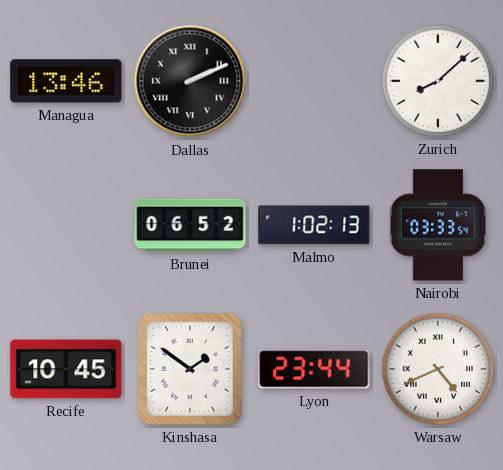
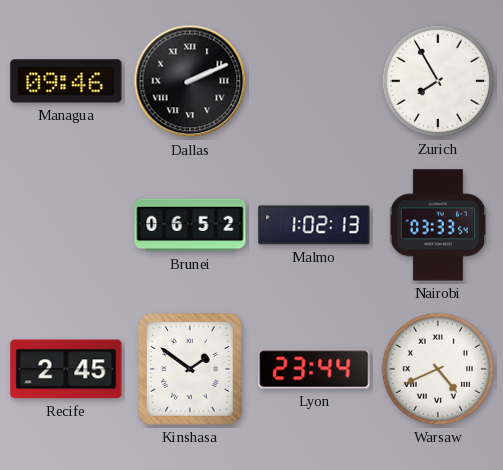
Managua: 13:46 -> 09:46 (66, 81)
Zurich: 8:08 -> 7:55 (438, 81)
Recife: 10:45 -> 2:45 (66, 369)
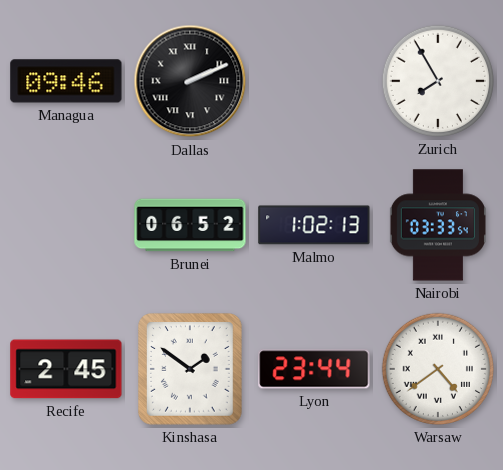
Warsaw: 4:41 -> 4:39 (438, 369)
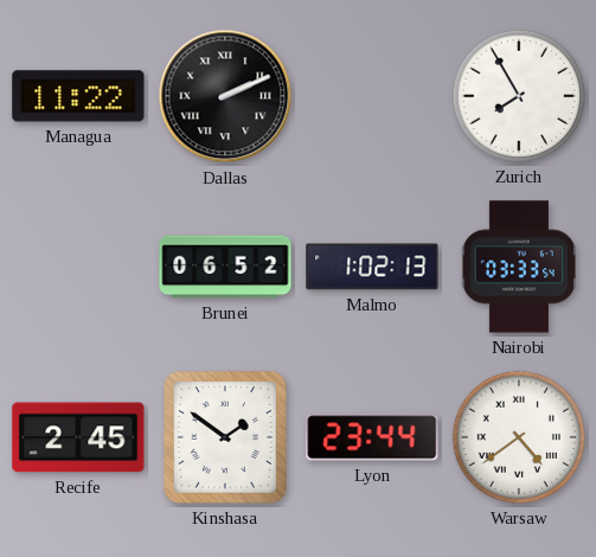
Managua: 09:46 -> 11:22 (78, 96)
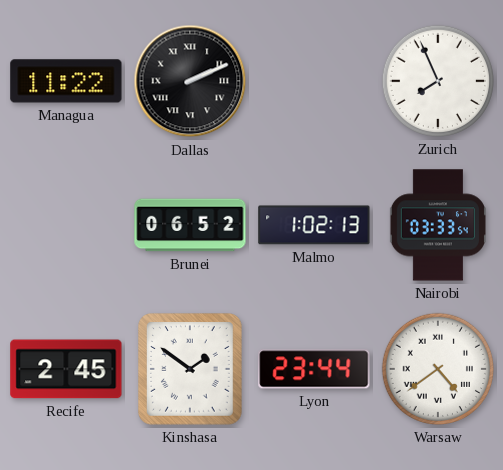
Zurich: 7:55 -> 7:56 (438, 81)
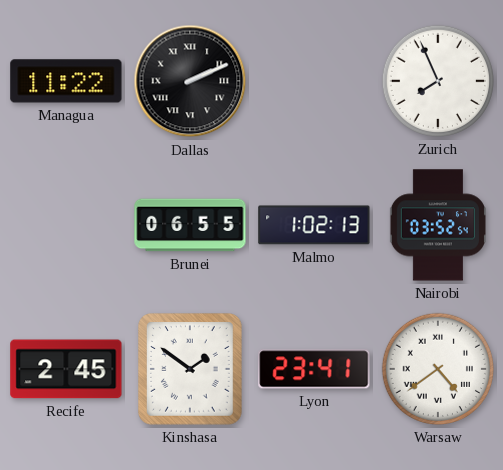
Brunei: 06:52 -> 06:55 (190, 225)
Nairobi: 03:33 -> 03:52 (438, 225)
Lyon: 23:44 -> 23:41 (314, 369)
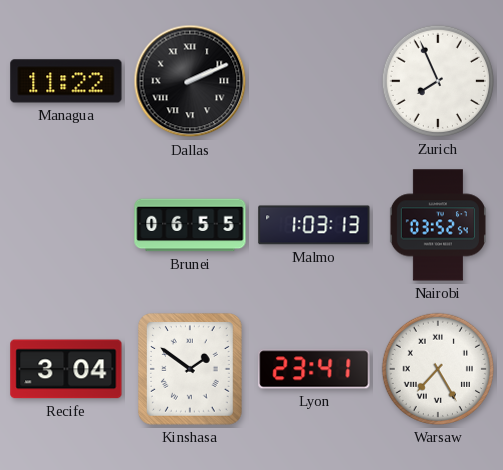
Malmo: 1:02 -> 1:03 (314, 225)
Recife: 2:45 -> 3:04 (66, 369)
Warsaw: 4:39 -> 7:25 (438, 369)
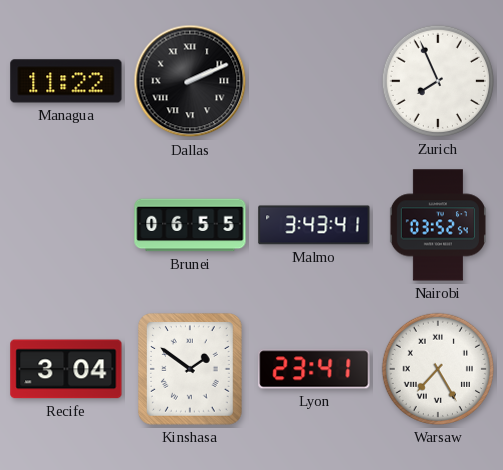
Malmo: 1:03 -> 3:43 (314, 225)
